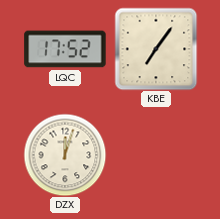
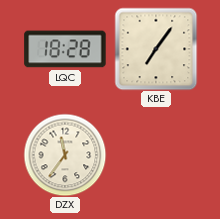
LQC: 17:52 -> 18:28 (65, 49)
DZX: 12:03 -> 11:36 (65, 155)
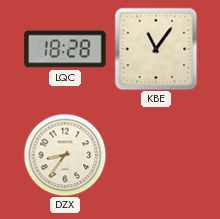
KBE: 7:06 -> 11:06 (156, 49)
DZX: 11:36 -> 8:36 (65, 155)
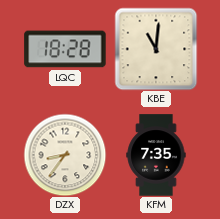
KBE: 11:06 -> 11:01 (156, 49)
KFM: none -> 7:35 (156, 155)
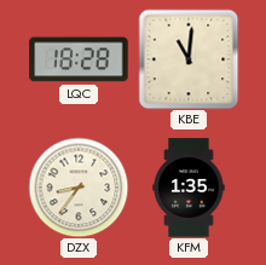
KFM: 7:35 -> 1:35 (189, 188)
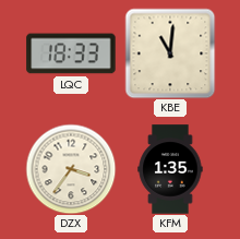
LQC: 18:28 -> 18:33 (71, 53)
DZX: 8:36 -> 3:36 (71, 169)
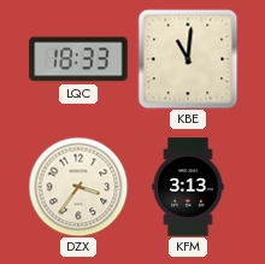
KFM: 1:35 -> 3:13 (188, 187)
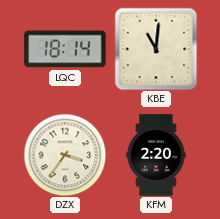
LQC: 18:33 -> 18:14 (65, 49)
KFM: 3:13 -> 2:20 (156, 155)
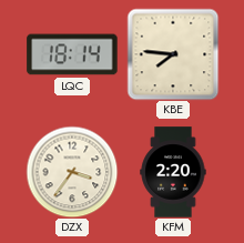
KBE: 11:01 -> 7:46 (173, 54)
